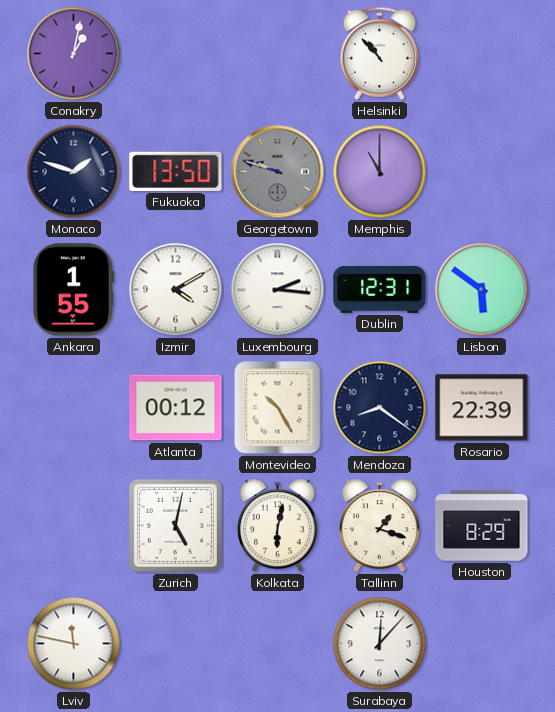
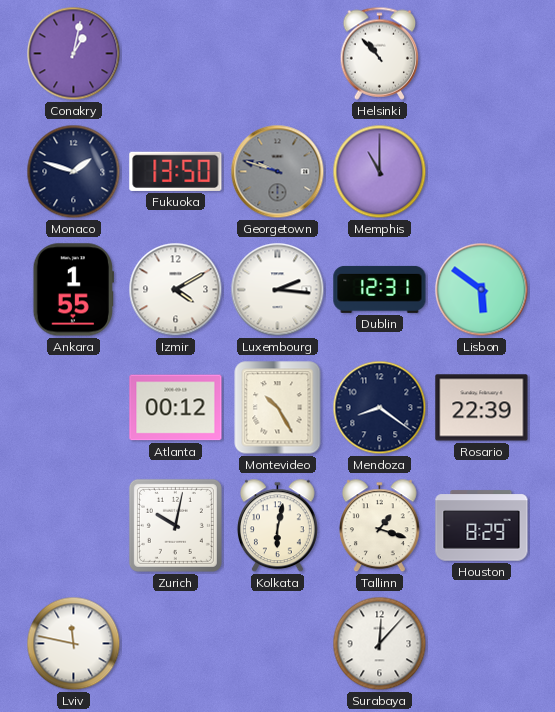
Zurich: 5:02 -> 10:02 (175, 525)
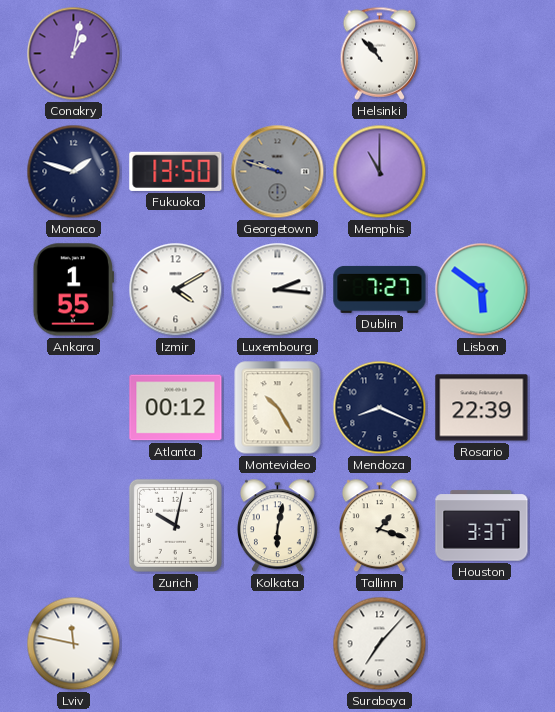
Dublin: 12:31 -> 7:27 (380, 289)
Mendoza: 8:21 -> 8:19 (380, 408)
Houston: 8:29 -> 3:37 (482, 526)
Surabaya: 12:07 -> 7:07 (380, 644)
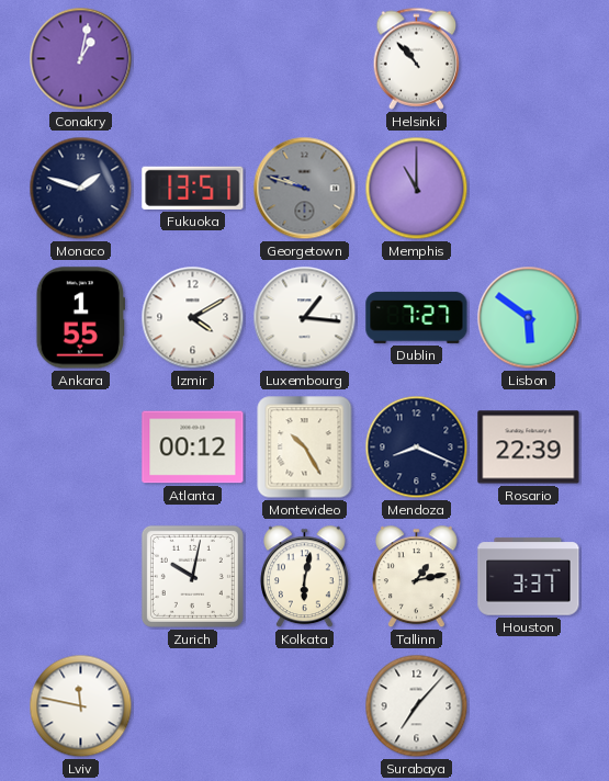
Fukuoka: 13:50 -> 13:51 (193, 188)
Luxembourg: 2:16 -> 1:16 (305, 318)
Tallinn: 1:18 -> 1:13 (416, 577)
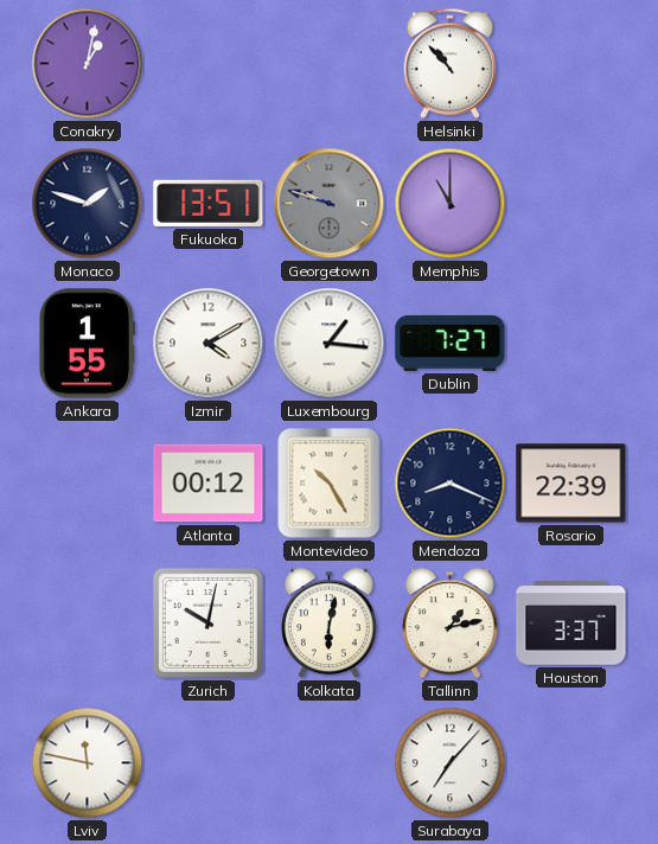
Lisbon: 5:51 -> none (529, 318)
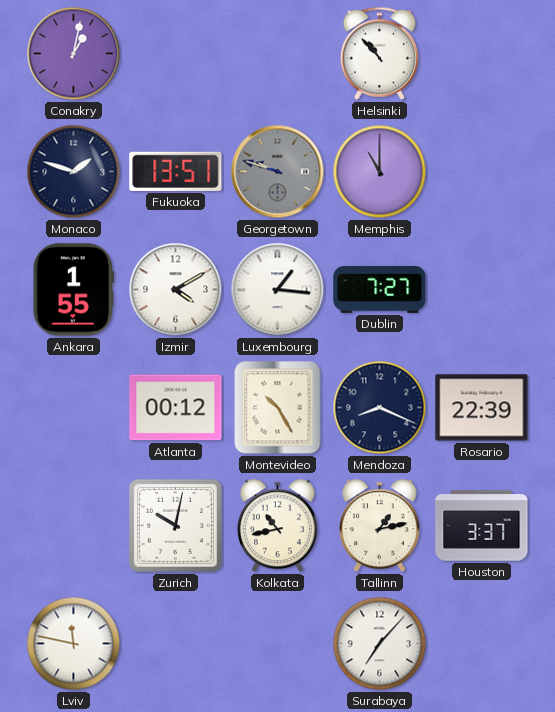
Kolkata: 6:02 -> 10:43 (277, 526)
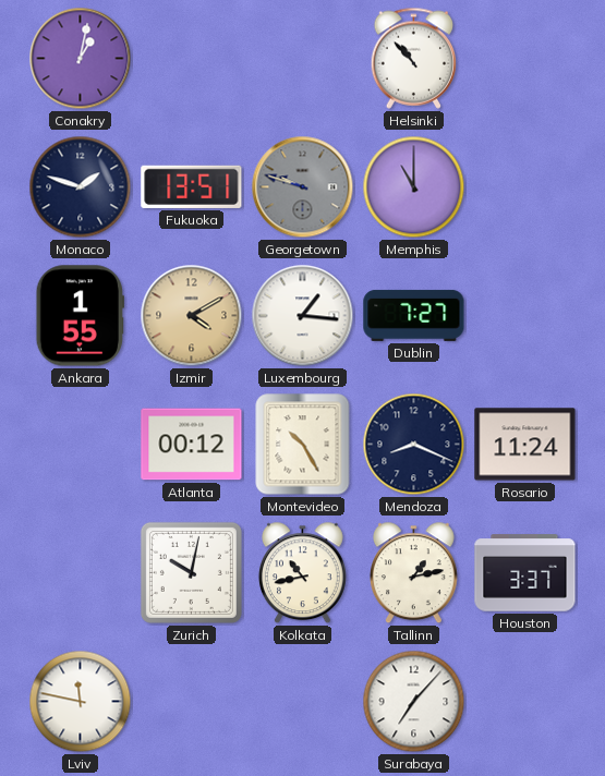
Izmir dial: white -> champagne (192, 316)
Rosario: 22:39 -> 11:24 (525, 445)
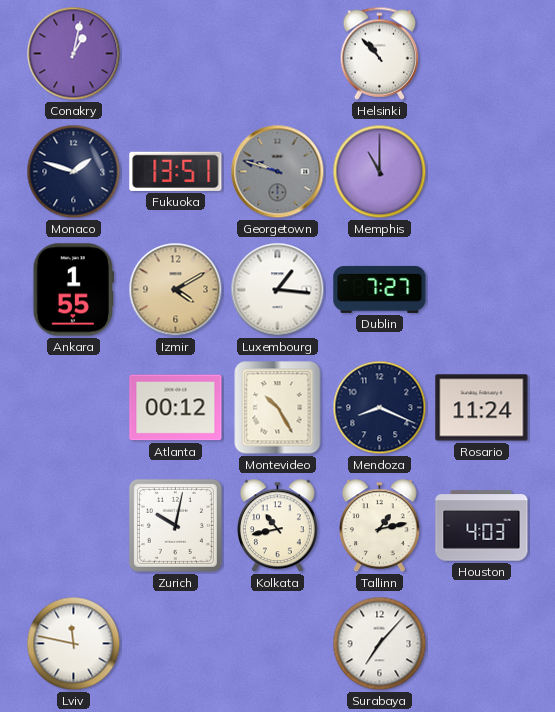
Houston: 3:37 -> 4:03 (482, 526)
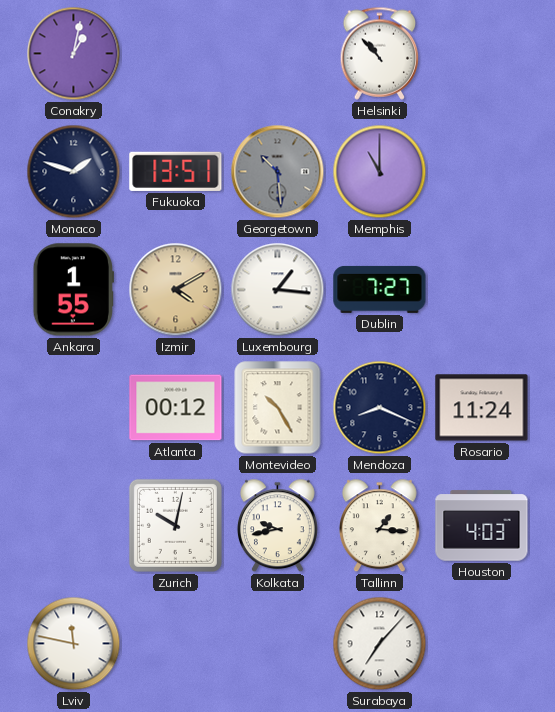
Georgetown: 9:48 -> 10:29 (278, 172)
Kolkata: 10:43 -> 9:43 (277, 526)
Tallinn: 1:13 -> 1:16 (379, 526)
